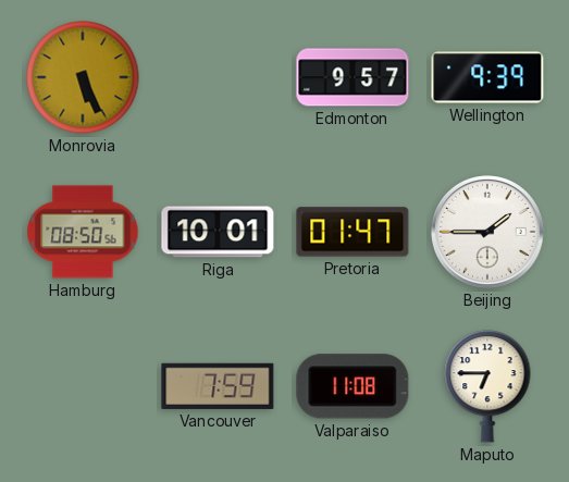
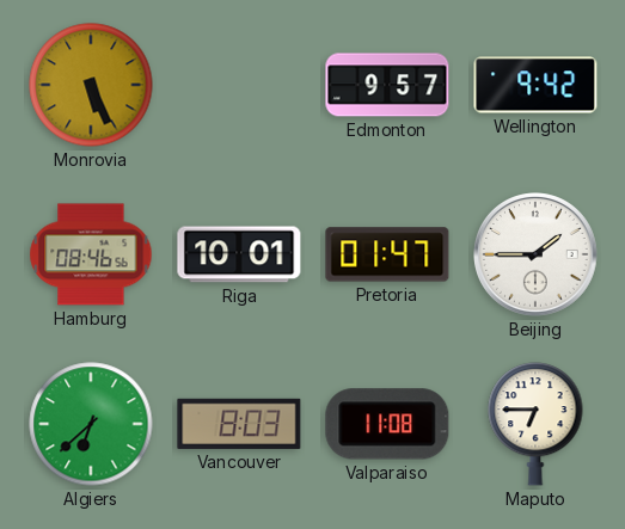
Wellington: 9:39 -> 9:42 (535, 85)
Hamburg: 08:50 -> 08:46 (91, 254)
Algiers: none -> 6:38 (91, 424)
Vancouver: 7:59 -> 8:03 (239, 424)
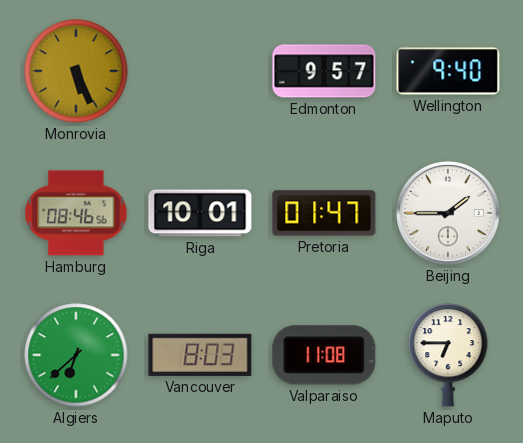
Wellington: 9:42 -> 9:40 (448, 71)
